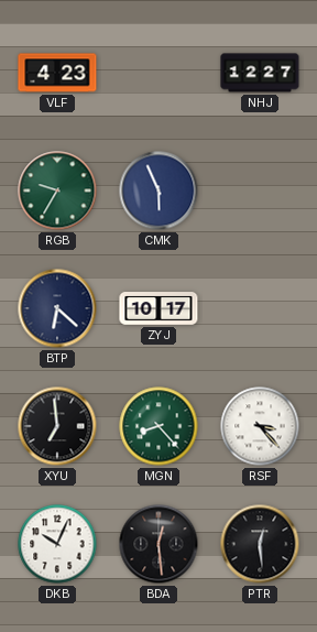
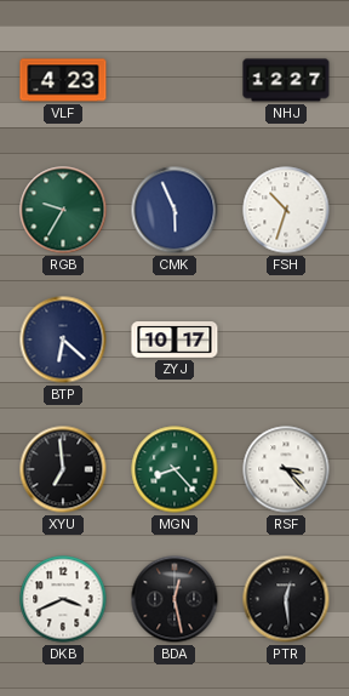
FSH: none -> 10:33 (286, 210)
DKB: 10:04 -> 3:41 (63, 599)
BDA: 12:29 -> 12:28 (174, 599)
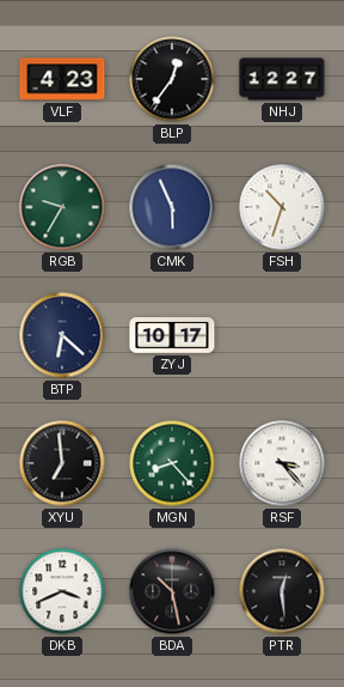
BLP: none -> 12:36 (172, 79)
BDA: 12:28 -> 10:28 (172, 591)
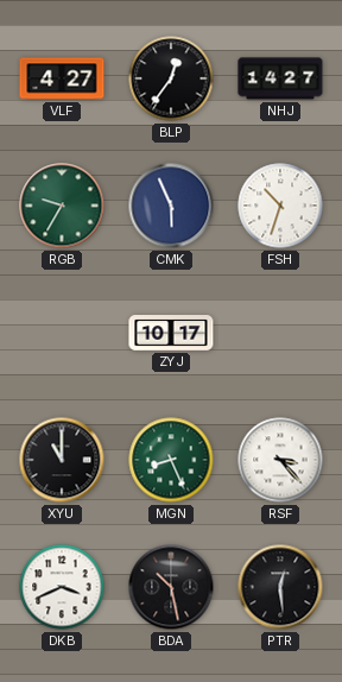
VLF: 4:23 -> 4:27 (62, 78)
NHJ: 12:27 -> 14:27 (280, 78)
BTP: 6:22 -> none (62, 335)
XYU: 6:59 -> 11:00 (62, 460)
MGN: 8:23 -> 8:26 (171, 460)
